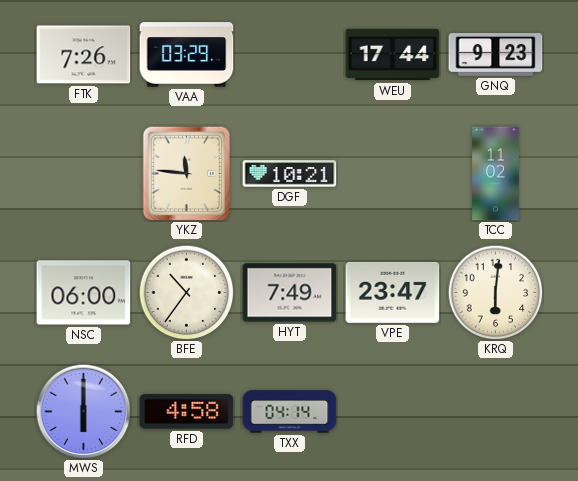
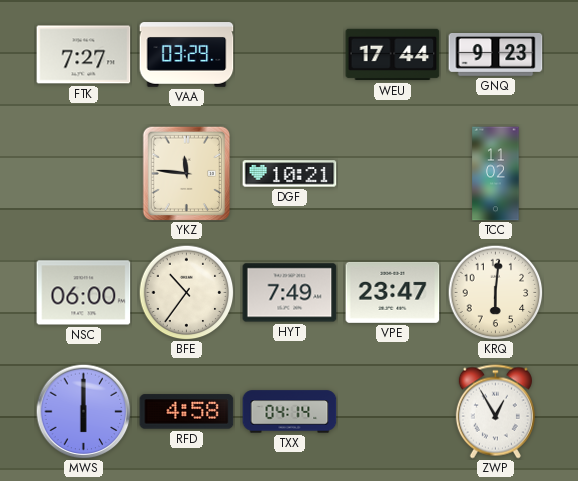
FTK: 7:26 -> 7:27 (84, 55)
ZWP: none -> 12:55 (495, 412)
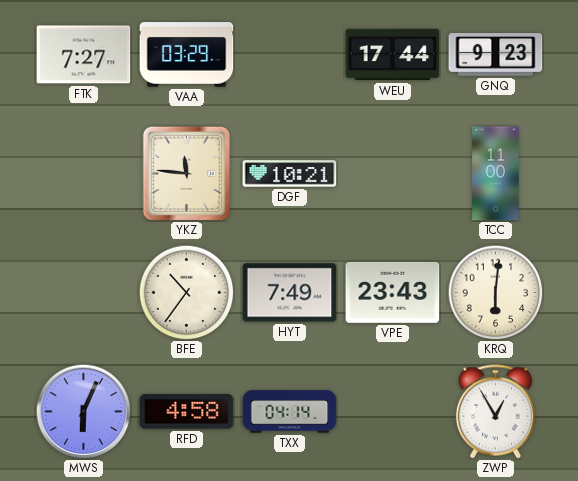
TCC: 11:02 -> 11:00 (496, 174)
NSC: 06:00 -> none (84, 293)
VPE: 23:47 -> 23:43 (393, 292)
MWS: 6:00 -> 6:04 (83, 411)
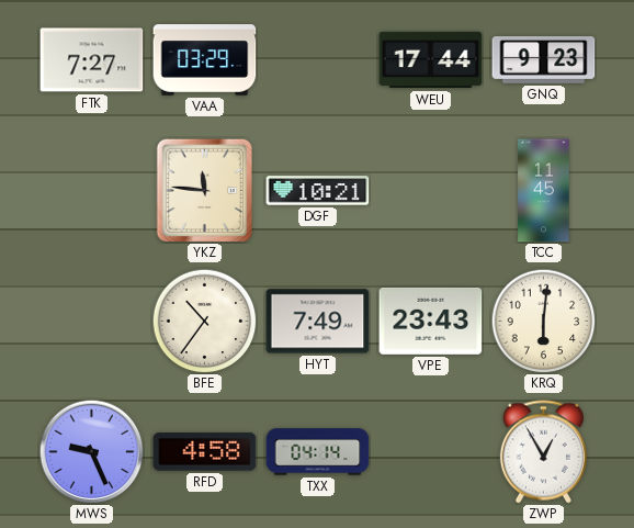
TCC: 11:00 -> 11:45 (544, 191)
MWS: 6:04 -> 9:26 (91, 451)
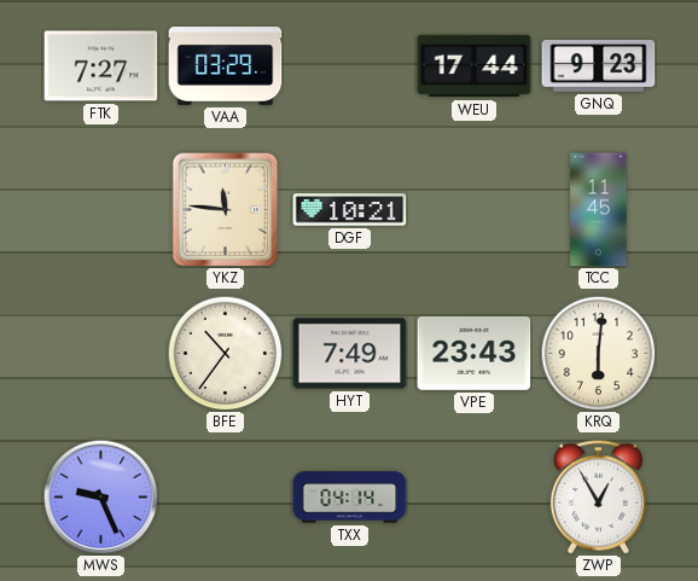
RFD: 4:58 -> none (205, 452)
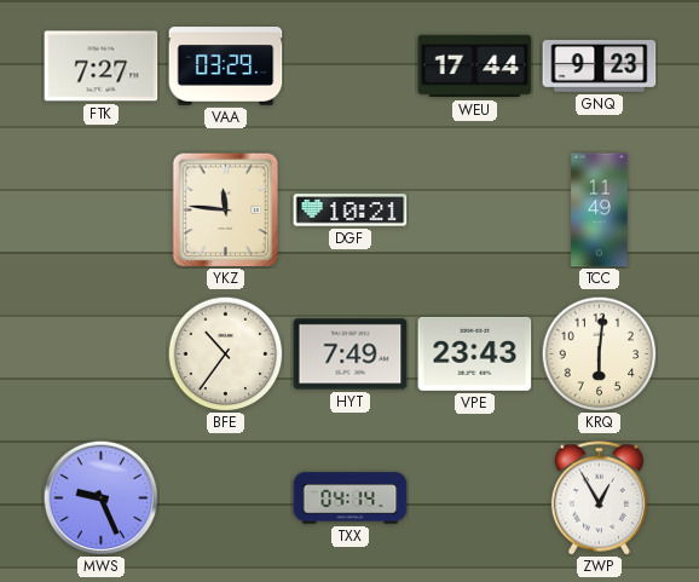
TCC: 11:45 -> 11:49 (600, 211)
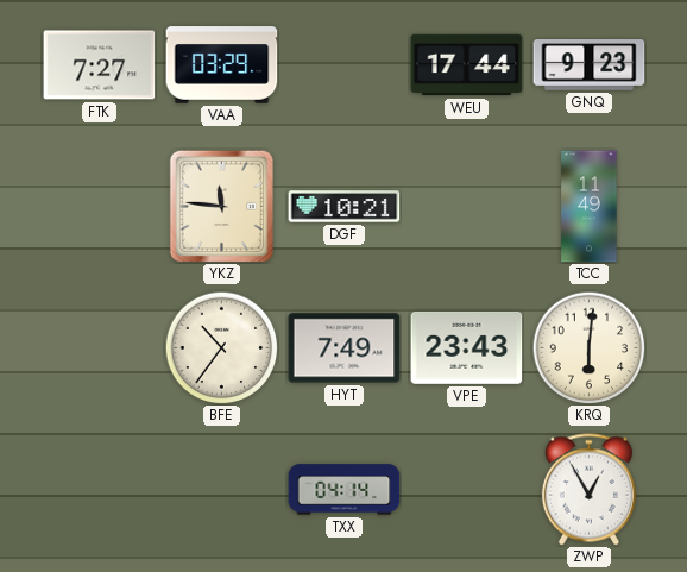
MWS: 9:26 -> none (100, 497)
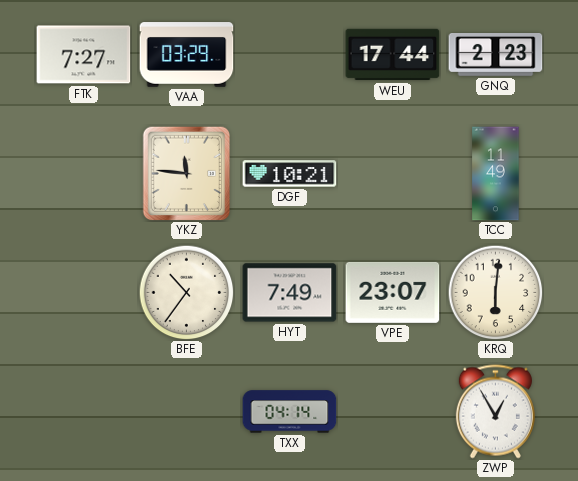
GNQ: 9:23 -> 2:23 (496, 55)
VPE: 23:43 -> 23:07 (393, 292)
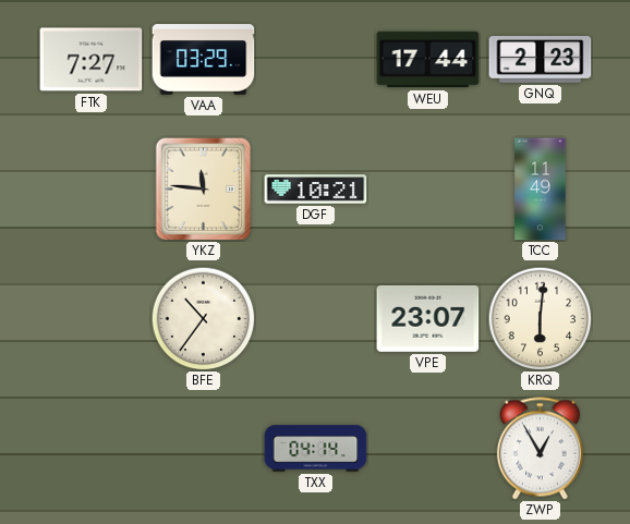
HYT: 7:49 -> none (290, 293)
